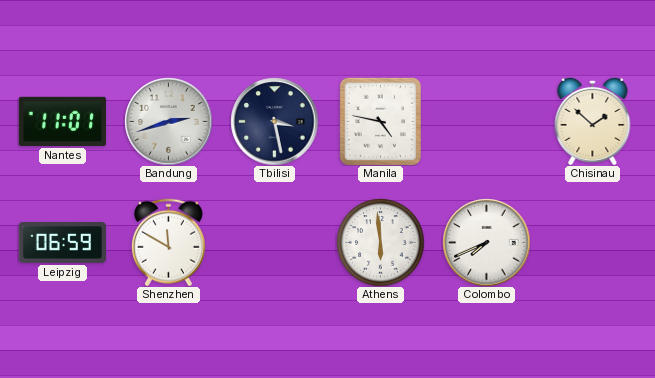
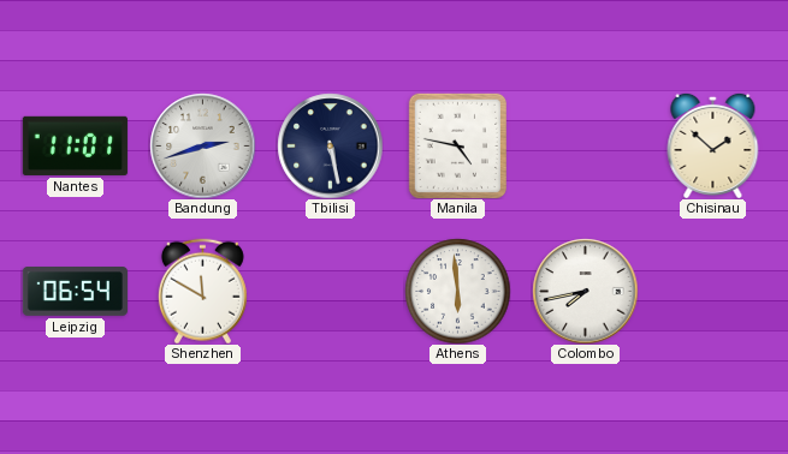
Tbilisi: 3:28 -> 5:28 (330, 145)
Leipzig: 06:59 -> 06:54 (75, 292)
Colombo: 7:41 -> 7:43 (585, 291)
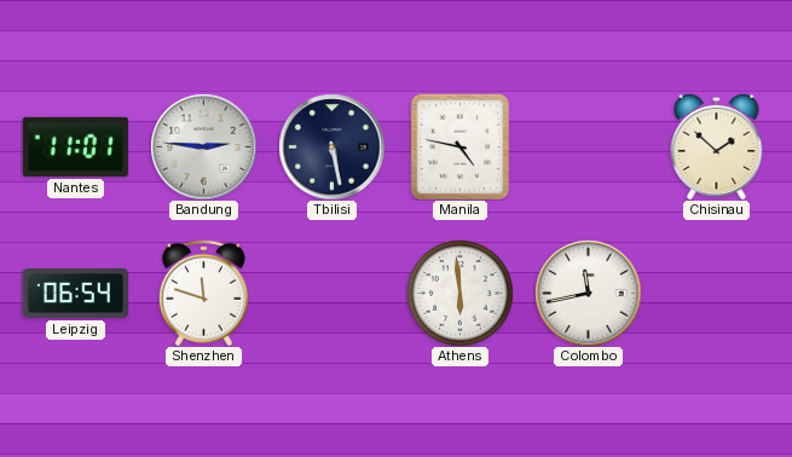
Bandung: 2:42 -> 2:46 (203, 146)
Shenzhen: 11:50 -> 11:48 (203, 293)
Colombo: 7:43 -> 11:43 (588, 293)
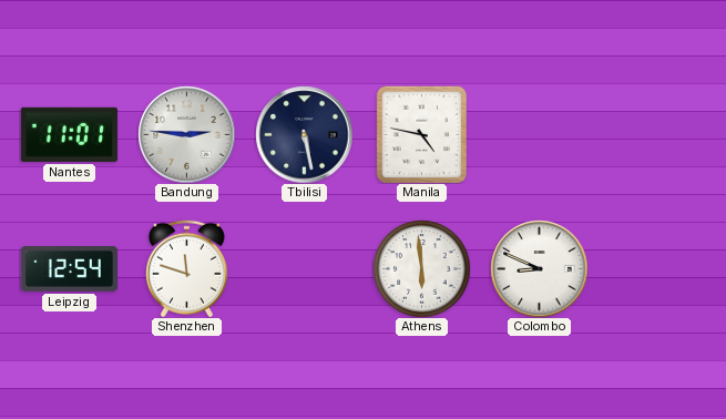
Chisinau: 1:52 -> none (717, 146)
Leipzig: 06:54 -> 12:54 (69, 269)
Colombo: 11:43 -> 8:49 (539, 268)
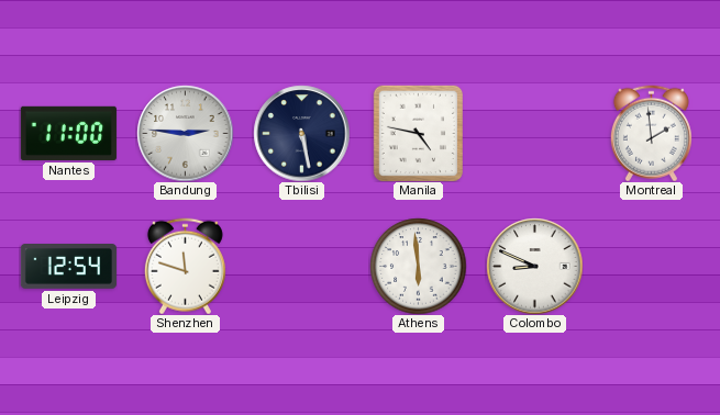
Nantes: 11:01 -> 11:00 (68, 133)
Montreal: none -> 1:59 (651, 133)
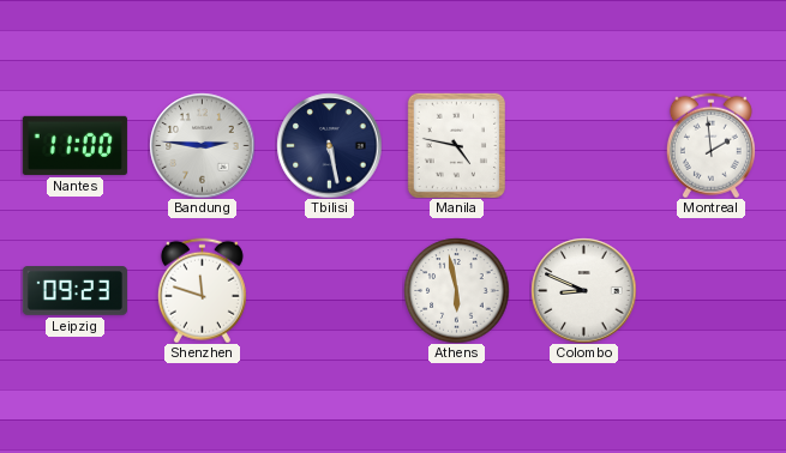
Leipzig: 12:54 -> 09:23 (74, 291)
Athens: 5:59 -> 5:58 (456, 290)
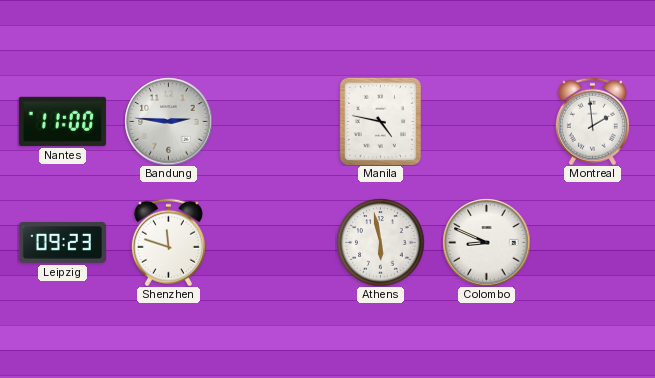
Tbilisi: 5:28 -> none (329, 145)
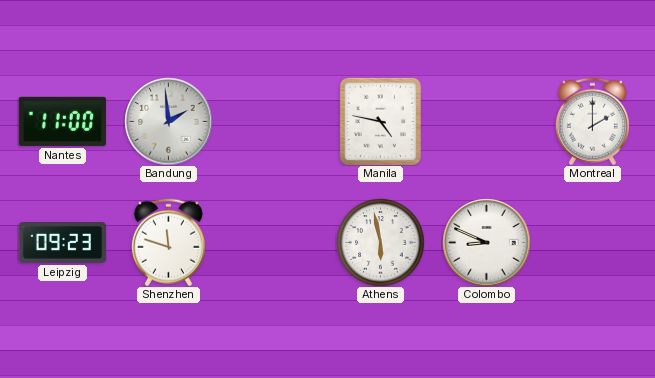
Bandung: 2:46 -> 1:59 (168, 121)
Montreal: 1:59 -> 2:00 (592, 121)
